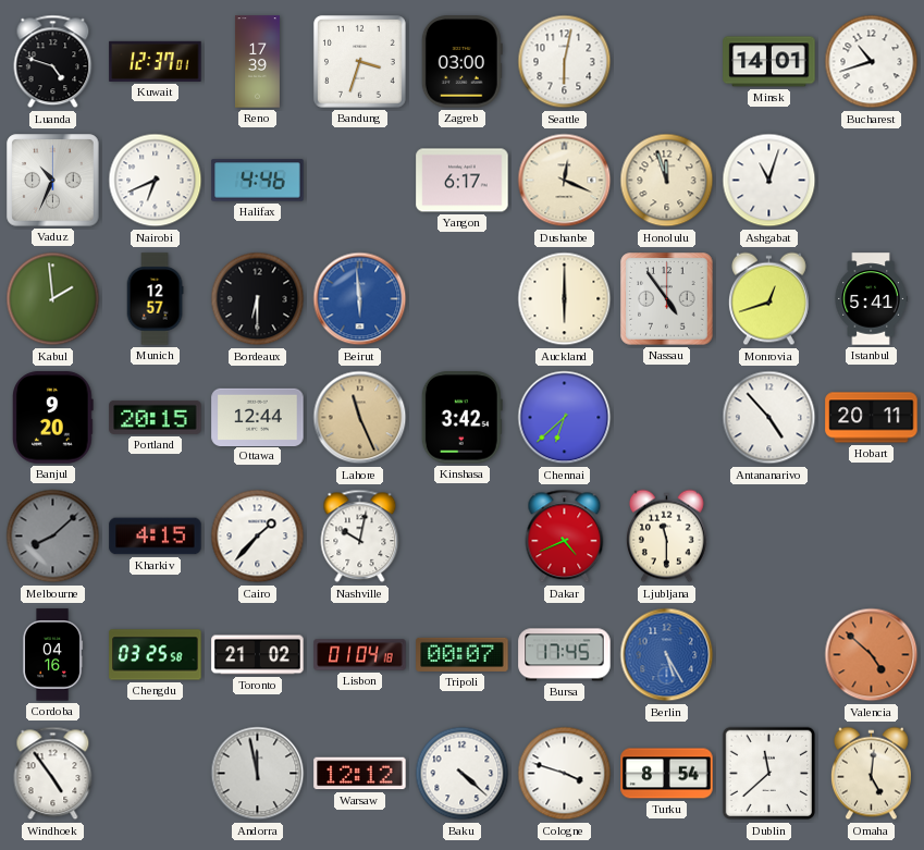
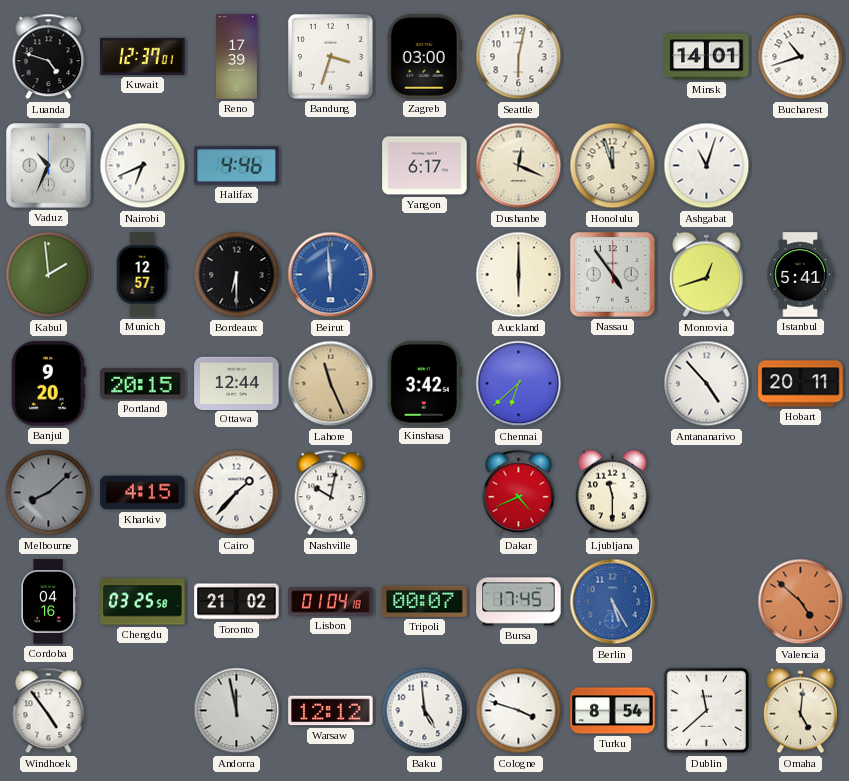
Baku: 4:22 -> 4:59 (425, 711)
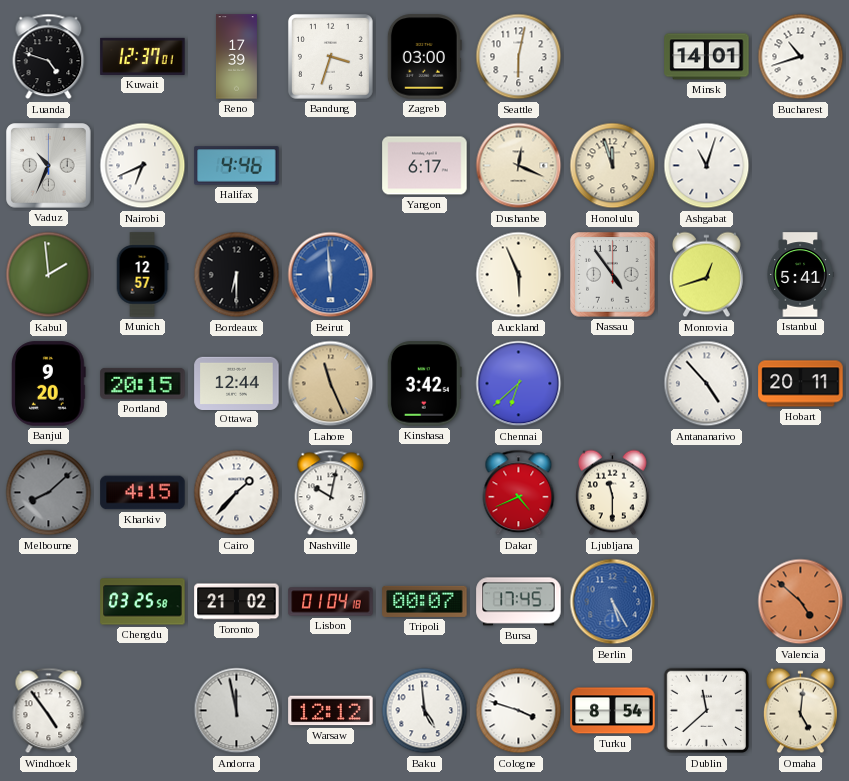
Auckland: 6:00 -> 5:56 (519, 275)
Cordoba: 04:16 -> none (48, 602)
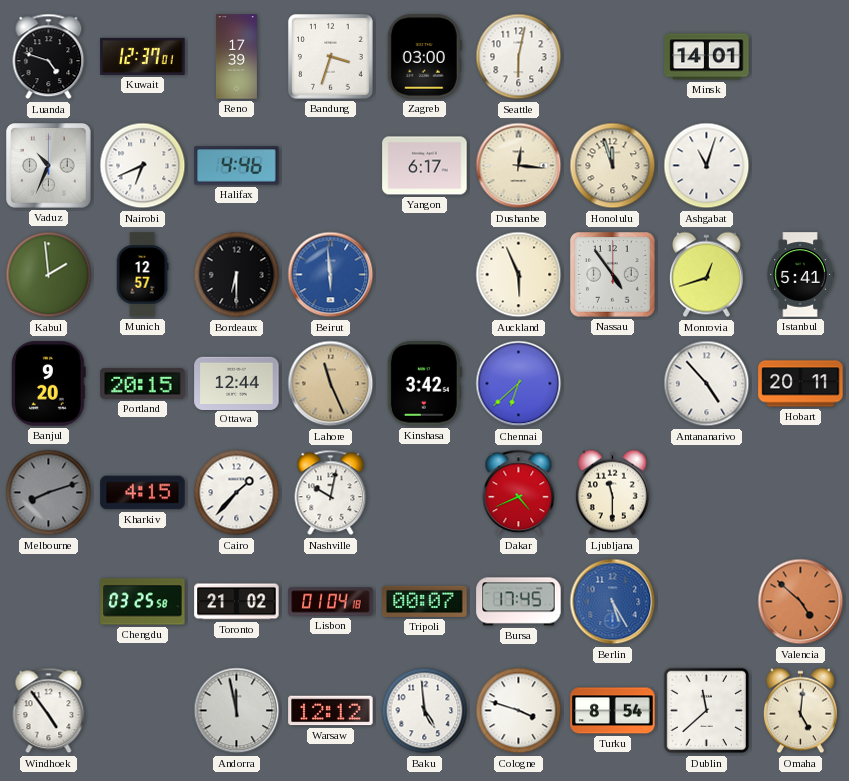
Bucharest: 10:42 -> none (801, 57)
Dushanbe: 12:19 -> 12:16 (519, 166)
Melbourne: 8:08 -> 8:12 (49, 493)
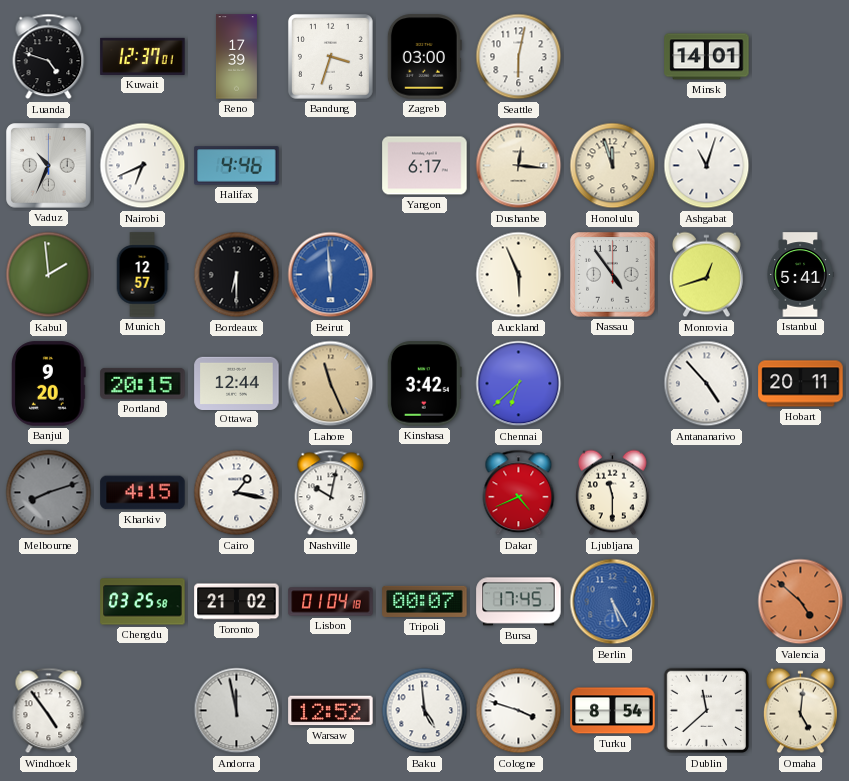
Cairo: 1:37 -> 1:17 (237, 493)
Warsaw: 12:12 -> 12:52 (331, 711)
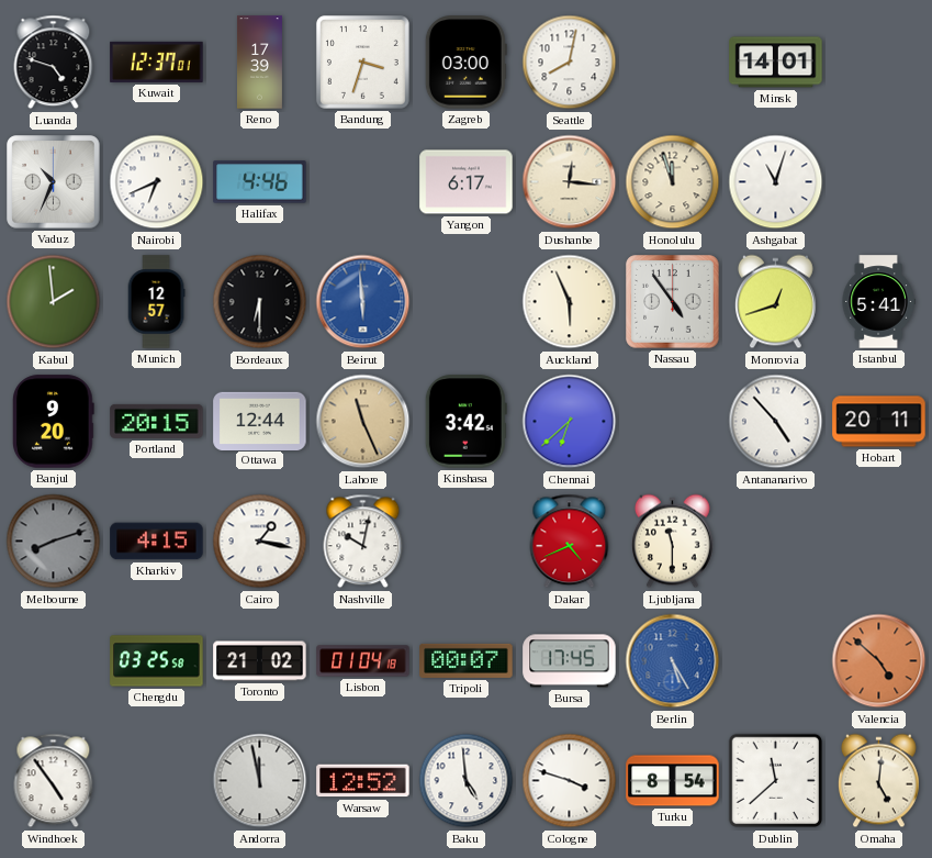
Seattle: 6:02 -> 8:02 (570, 63)
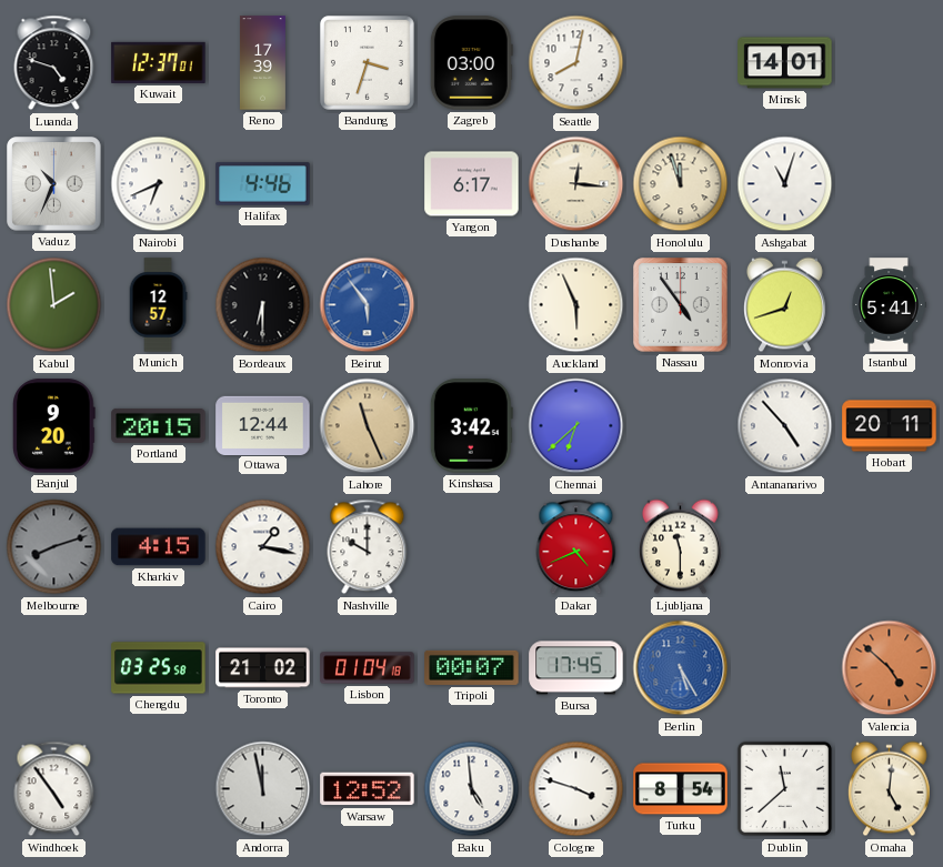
Beirut: 5:59 -> 5:54 (368, 305)
Nashville: 10:02 -> 10:00 (368, 547)
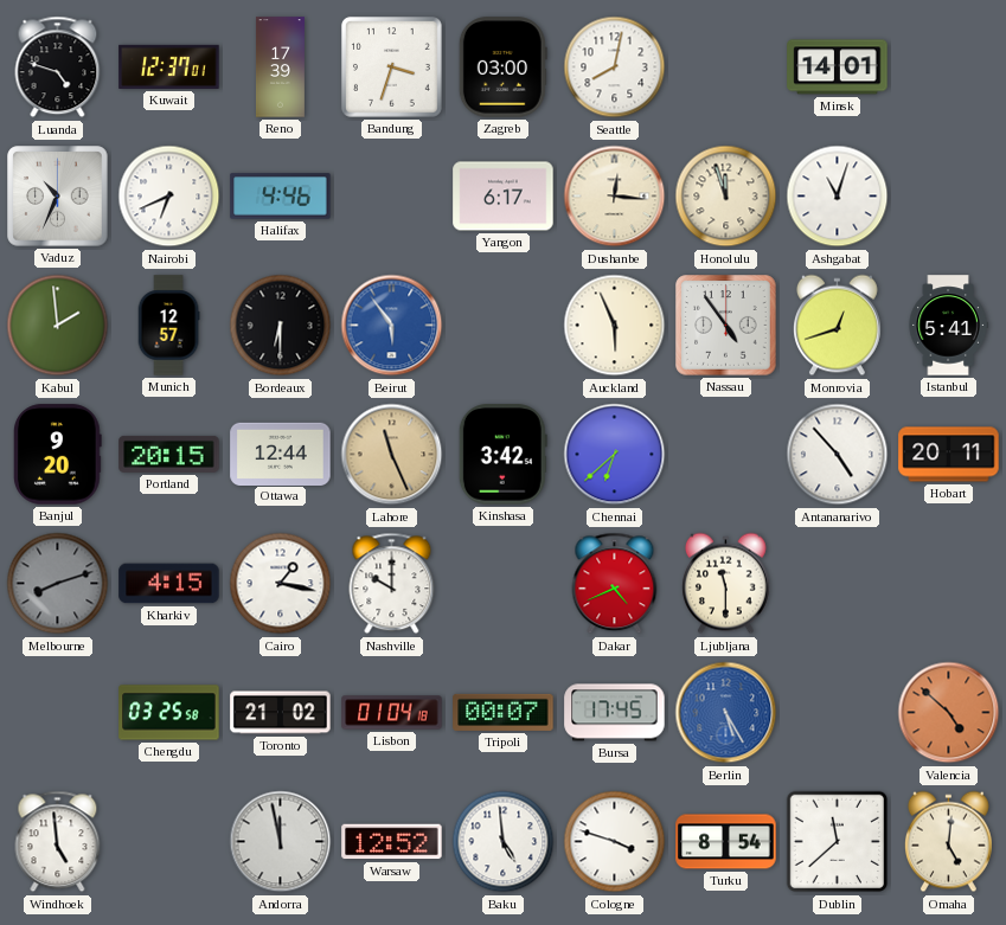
Windhoek: 4:54 -> 4:59 (58, 842)
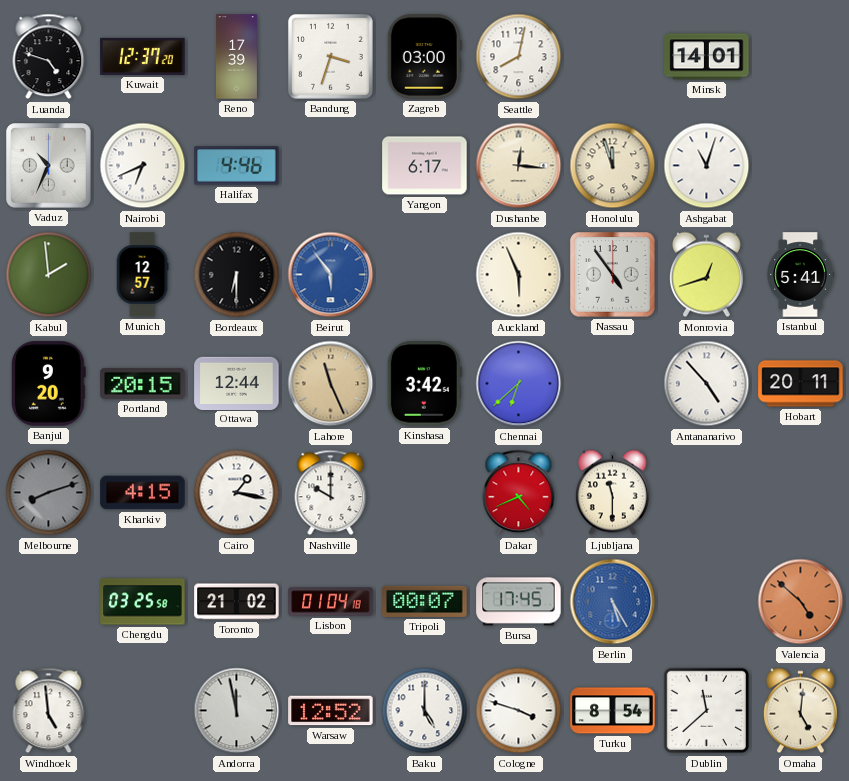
Kuwait: 12:37:01 -> 12:37:20 (143, 56)
Baku: 4:59 -> 5:00 (425, 711)
